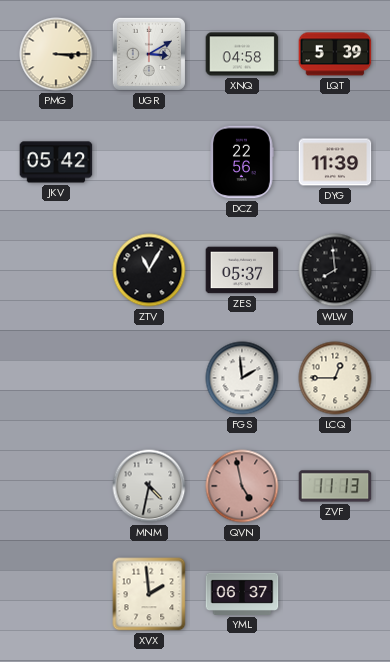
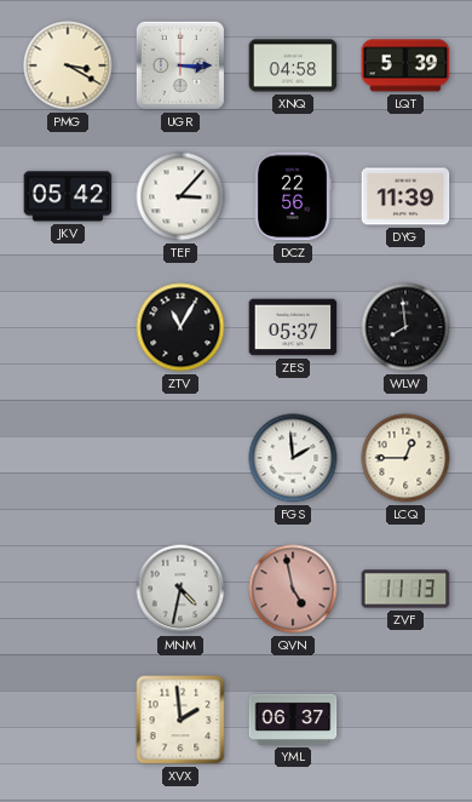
PMG: 3:15 -> 3:20 (68, 65)
UGR: 3:10 -> 3:15 (180, 65)
TEF: none -> 3:07 (180, 196)
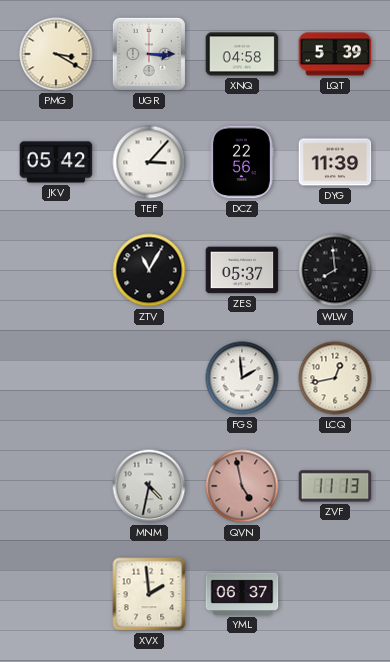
LCQ: 12:45 -> 12:43 (335, 378)
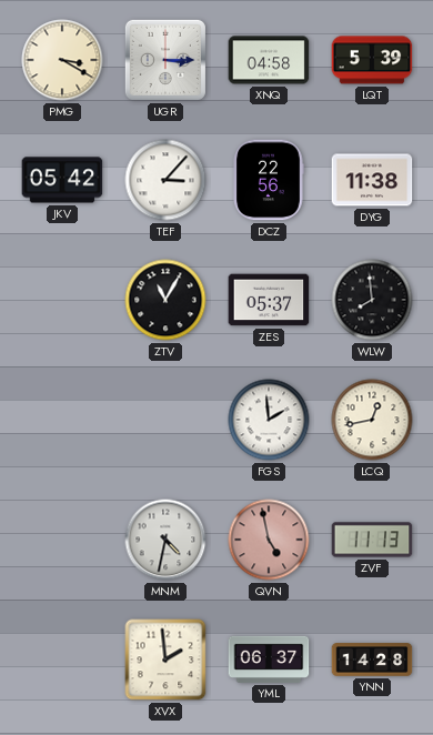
DYG: 11:39 -> 11:38 (372, 180)
YNN: none -> 14:28 (372, 660)
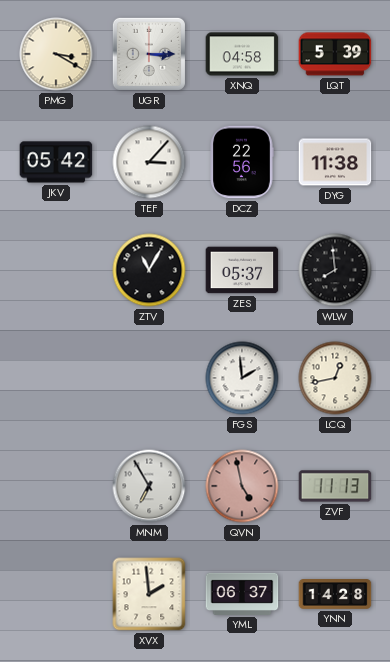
MNM: 4:32 -> 6:55 (149, 486)
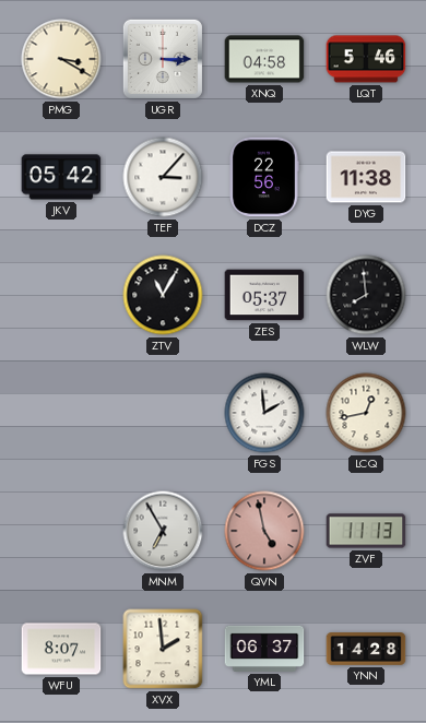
LQT: 5:39 -> 5:46 (366, 59)
WFU: none -> 8:07 (61, 649)
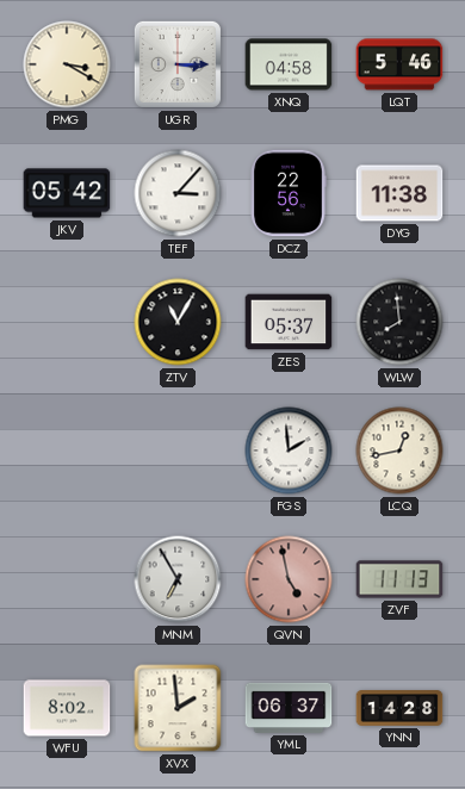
WFU: 8:07 -> 8:02 (67, 708)
